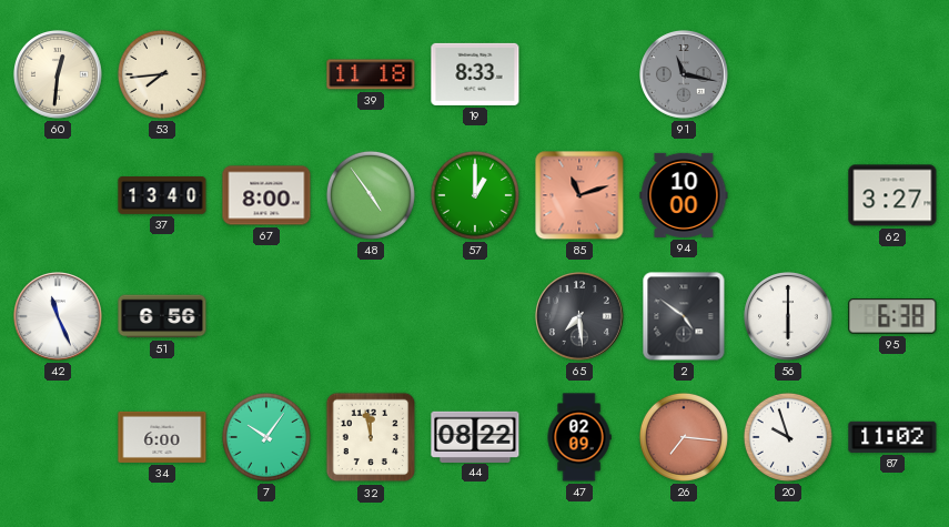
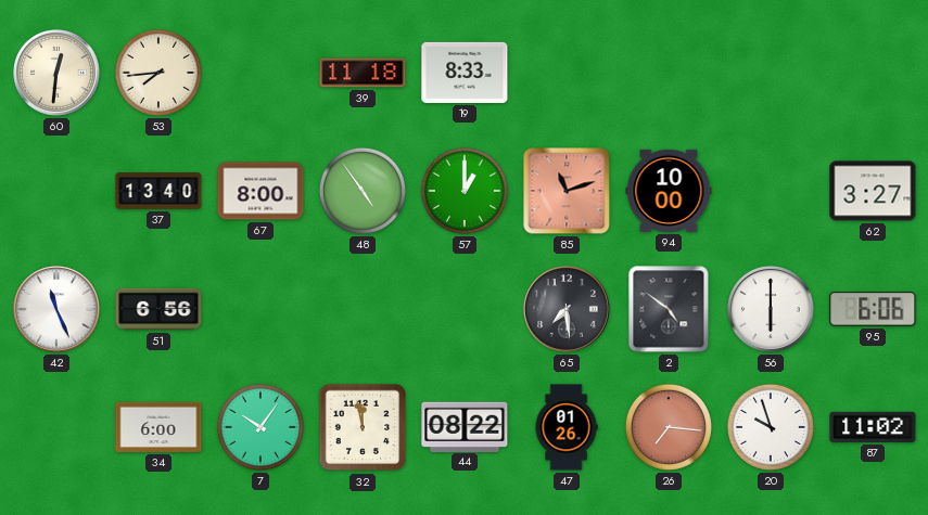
91: 11:17 -> none (685, 75)
95: 6:38 -> 6:06 (873, 309)
47: 02:09 -> 01:26 (567, 427)
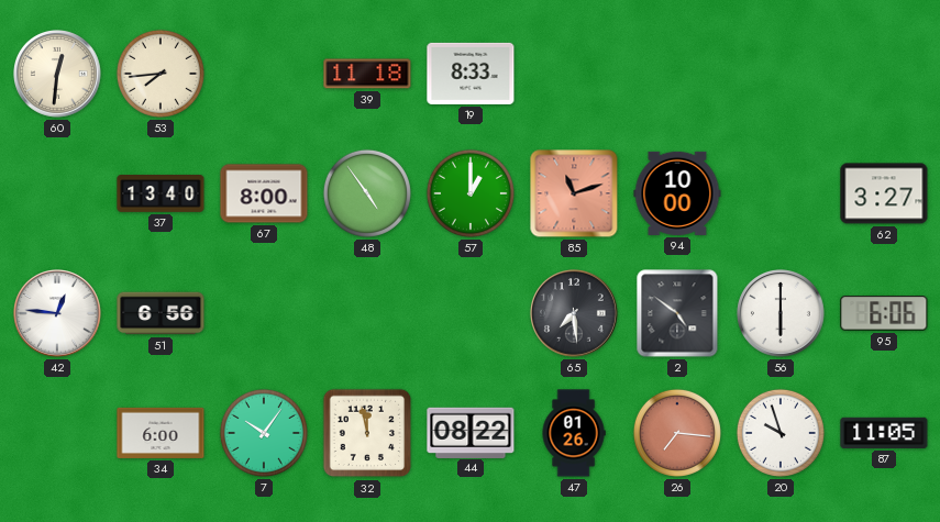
42: 11:26 -> 12:46 (58, 314)
87: 11:02 -> 11:05 (884, 433)
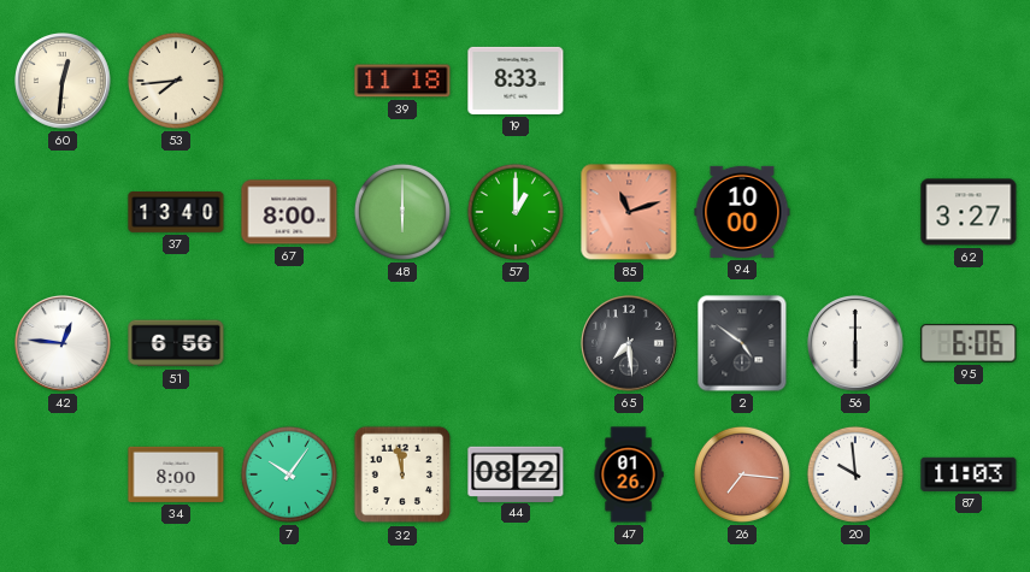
48: 4:54 -> 6:00 (402, 212)
34: 6:00 -> 8:00 (176, 474)
20: 9:57 -> 9:59 (855, 474)
87: 11:05 -> 11:03 (969, 474)
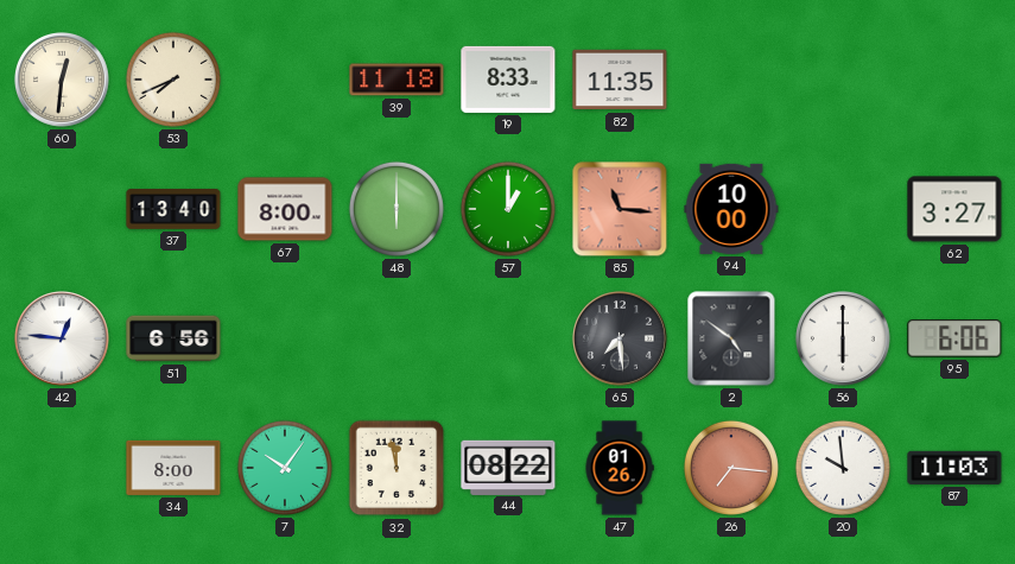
53: 7:44 -> 7:41 (173, 80)
82: none -> 11:35 (620, 80)
85: 11:12 -> 11:16 (620, 209)
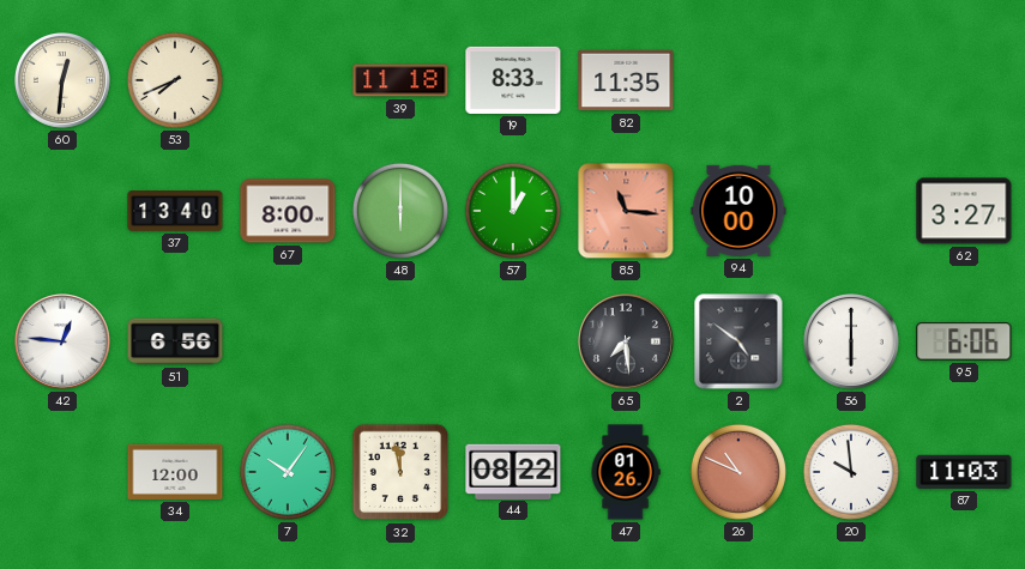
34: 8:00 -> 12:00 (175, 472)
26: 7:16 -> 10:49 (738, 472)
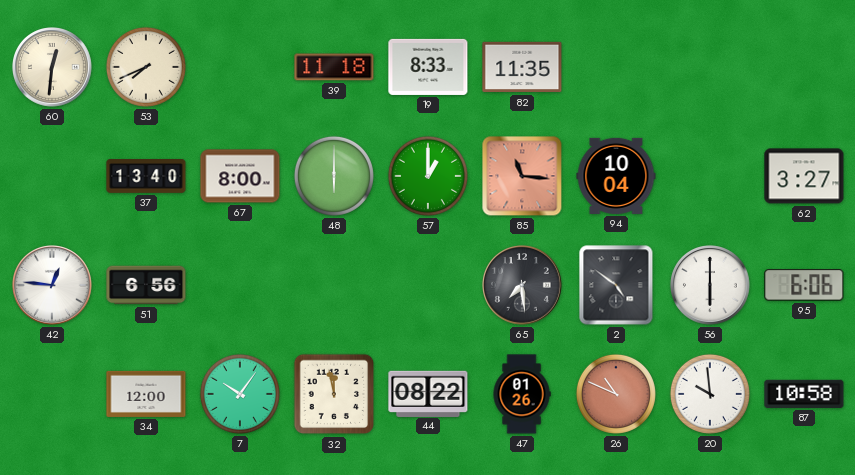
94: 10:00 -> 10:04 (616, 176)
87: 11:03 -> 10:58 (804, 394)
